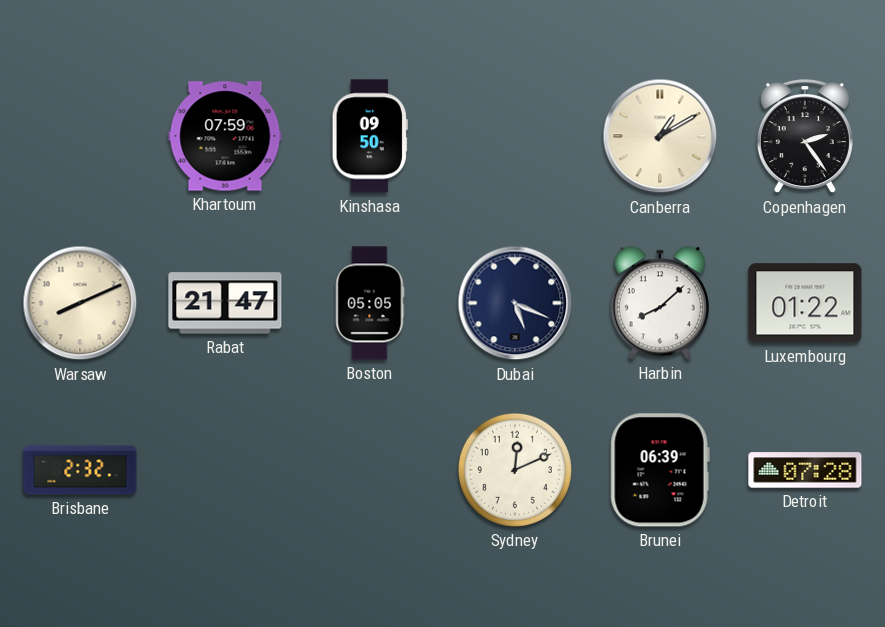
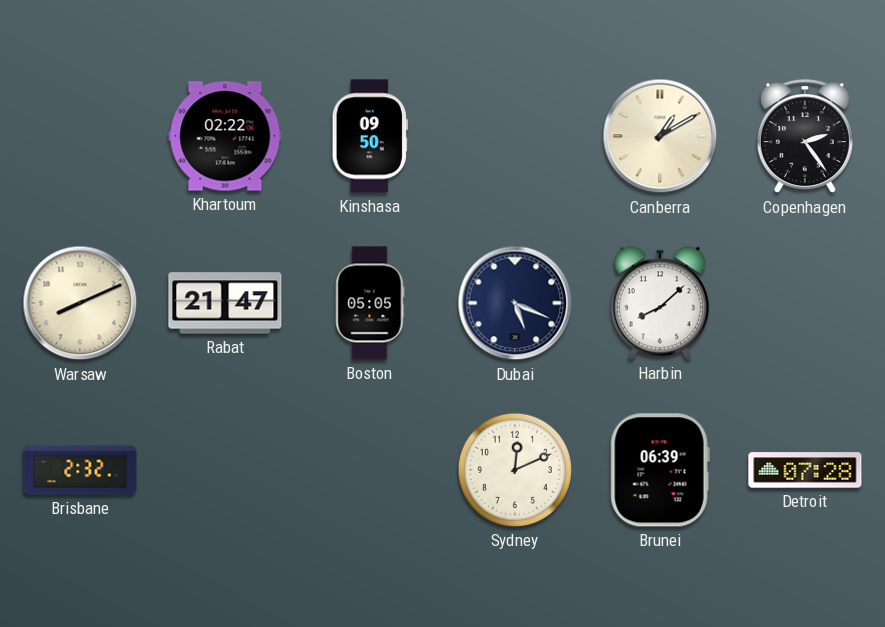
Khartoum: 07:59 -> 02:22 (225, 136)
Luxembourg: 01:22 -> none (805, 303)
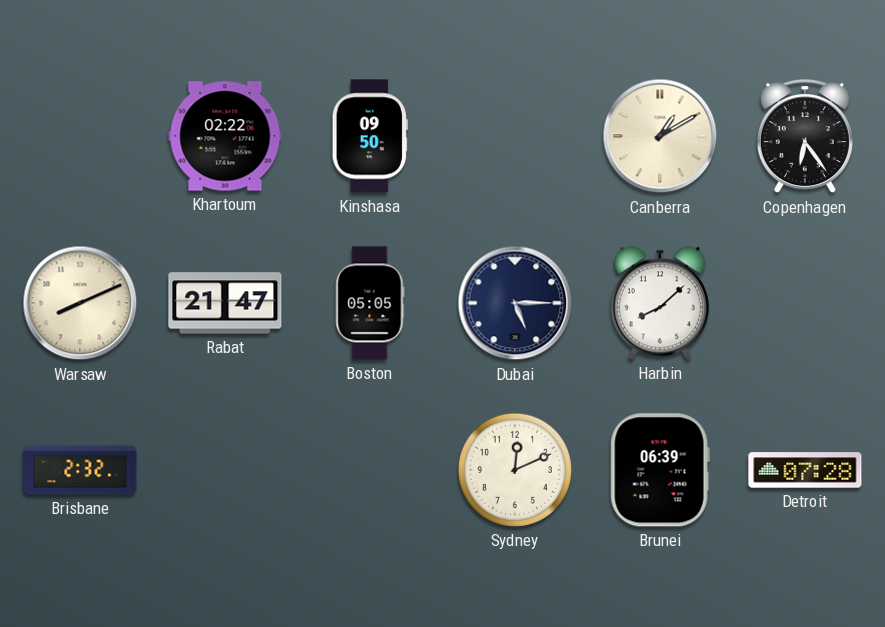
Copenhagen: 2:24 -> 6:24 (805, 137)
Dubai: 5:19 -> 5:15 (515, 303)
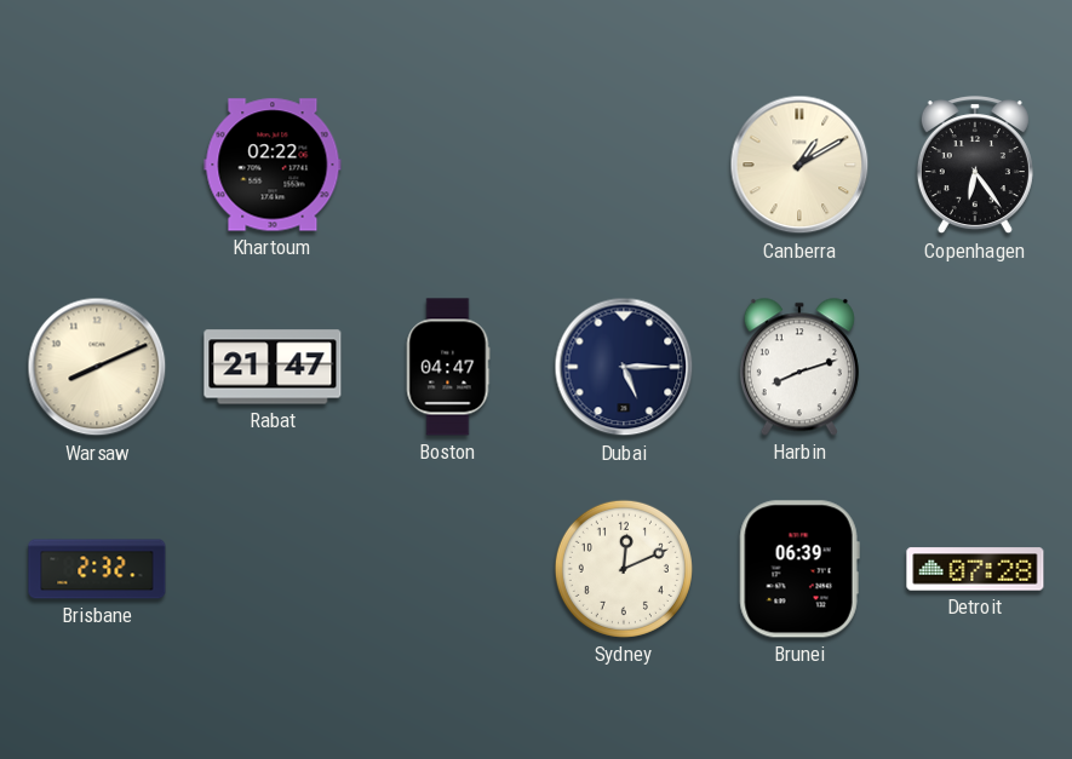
Kinshasa: 09:50 -> none (370, 136)
Boston: 05:05 -> 04:47 (448, 367)
Harbin: 8:08 -> 8:12 (799, 367)
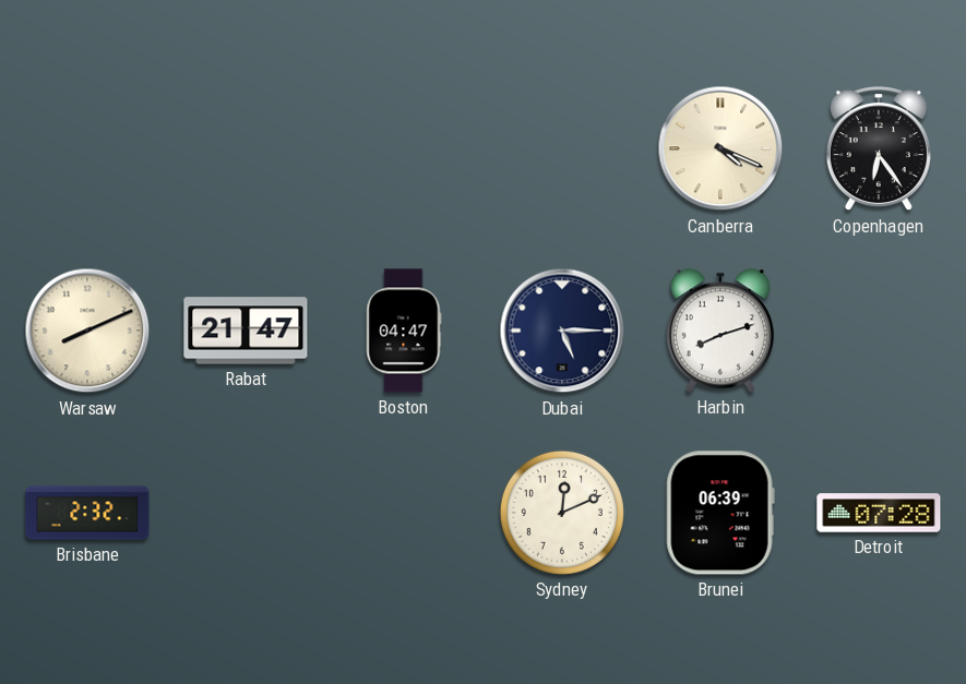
Khartoum: 02:22 -> none (273, 165)
Canberra: 1:10 -> 4:19 (720, 148)
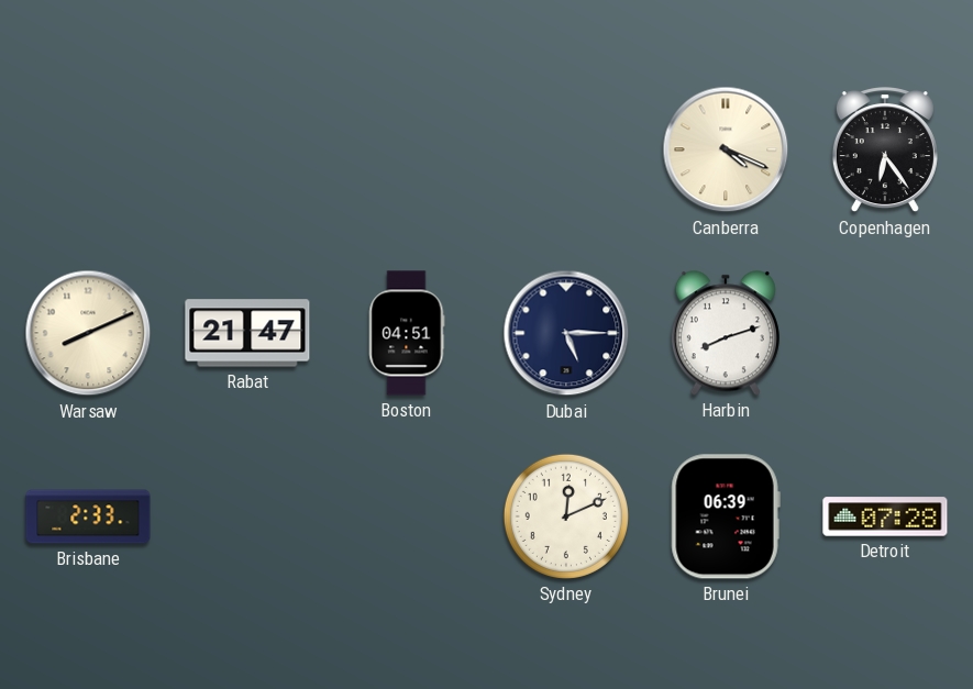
Boston: 04:47 -> 04:51 (407, 333)
Brisbane: 2:32 -> 2:33 (88, 516)
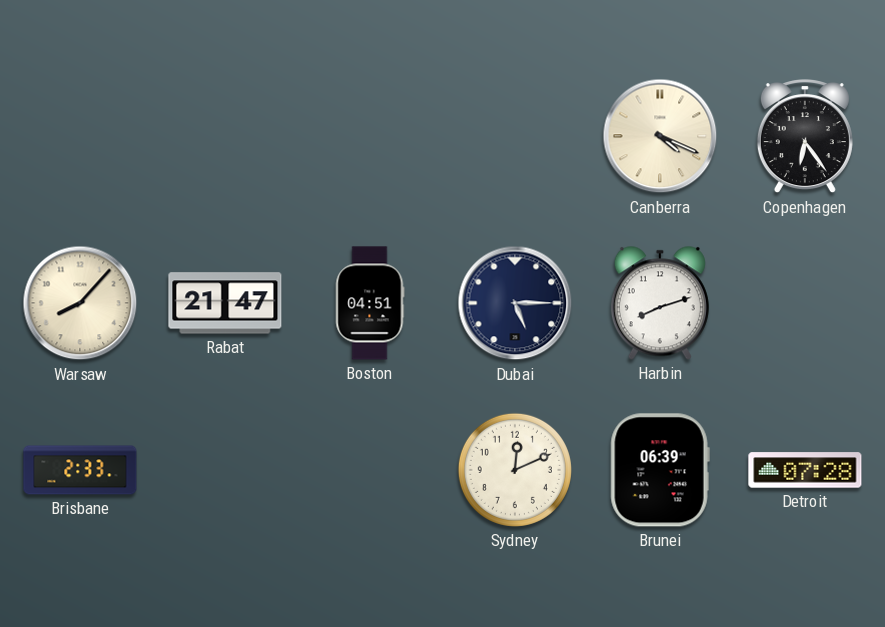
Warsaw: 8:11 -> 8:07 (80, 303)
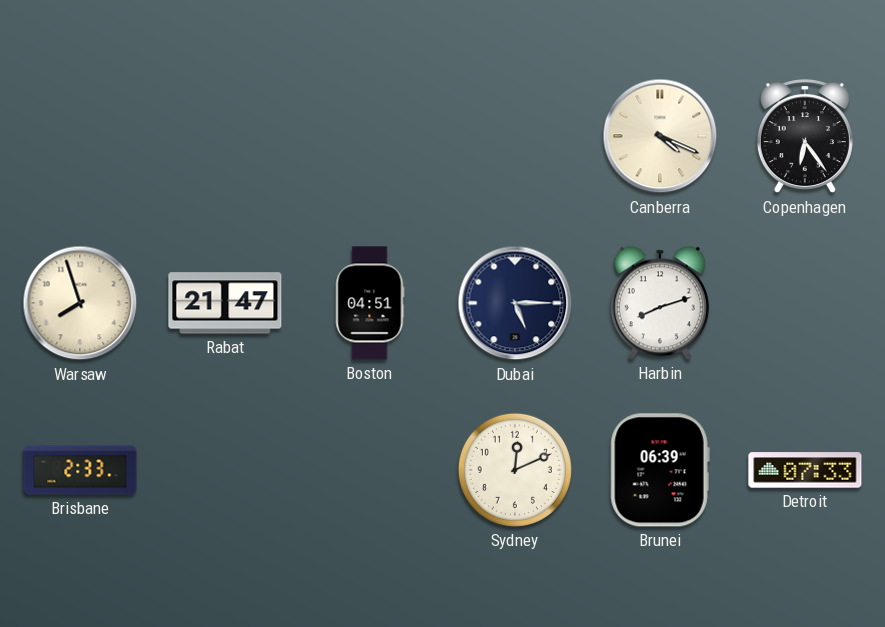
Warsaw: 8:07 -> 7:57 (80, 303)
Detroit: 07:28 -> 07:33 (805, 470)
